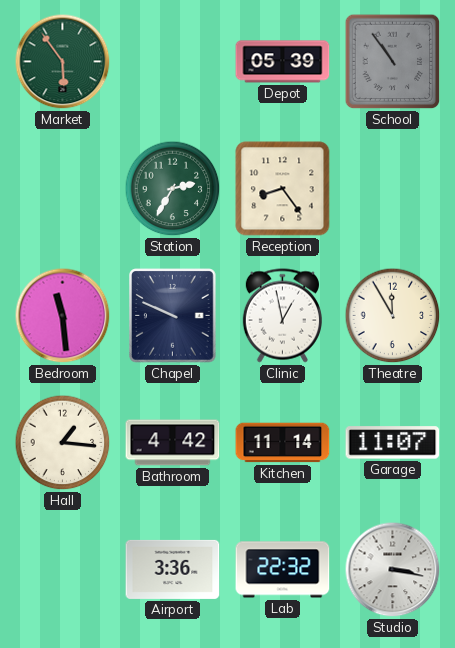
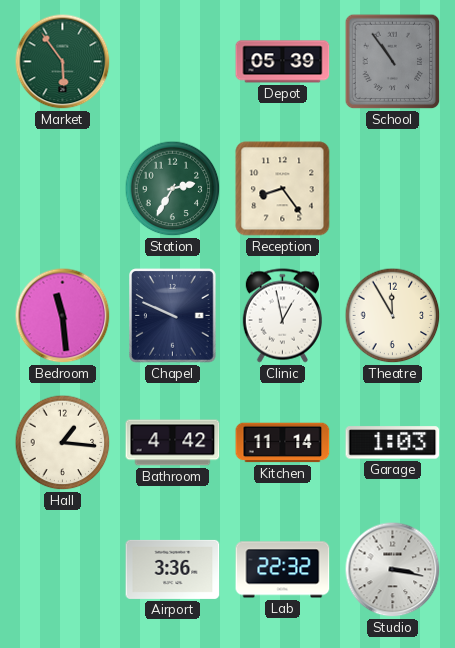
Garage: 11:07 -> 1:03 (393, 443)
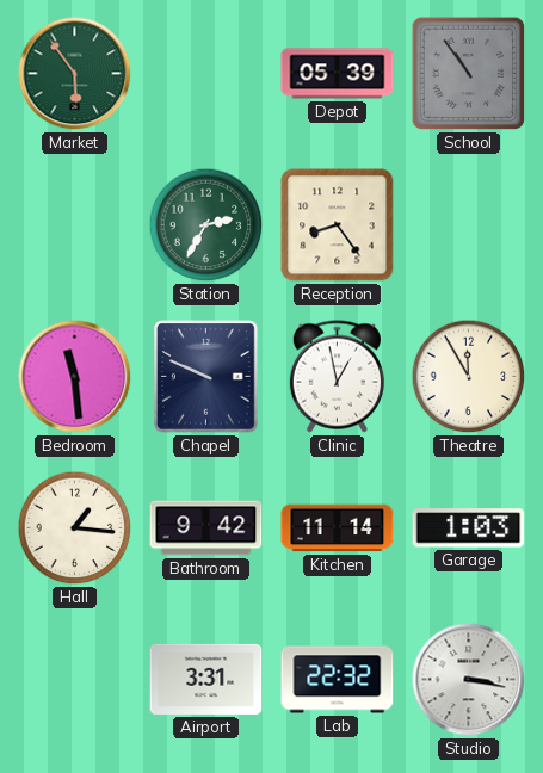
Bathroom: 4:42 -> 9:42 (206, 528)
Airport: 3:36 -> 3:31 (206, 679)
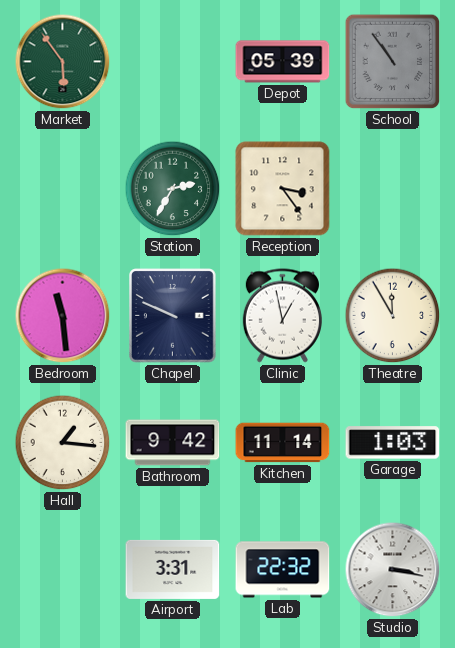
Reception: 8:24 -> 3:24 (283, 189)
